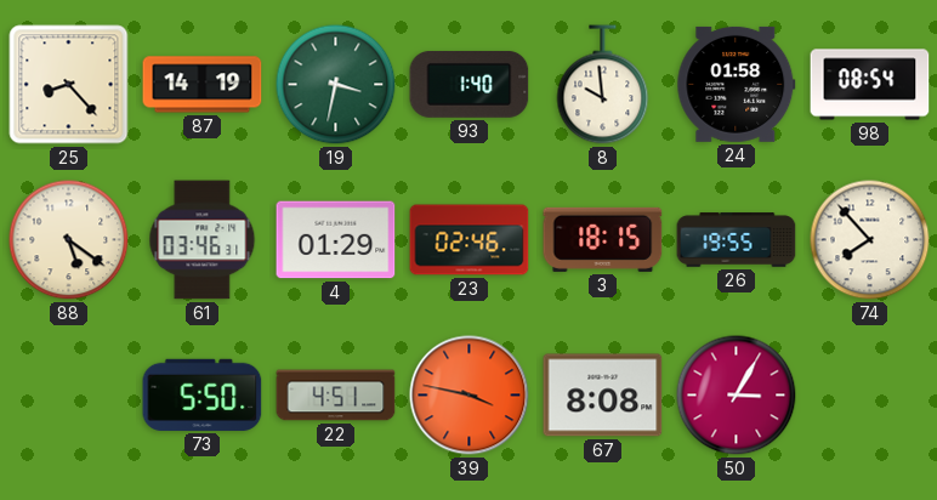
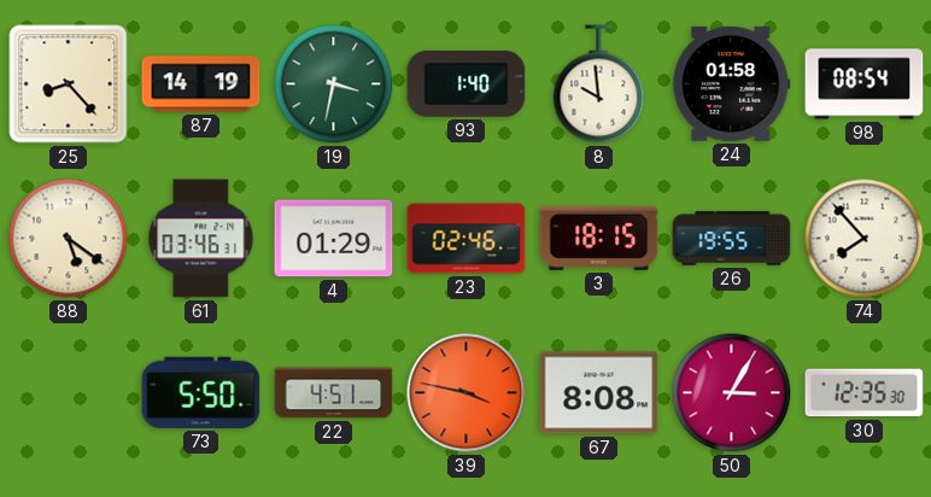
30: none -> 12:35 (865, 393)
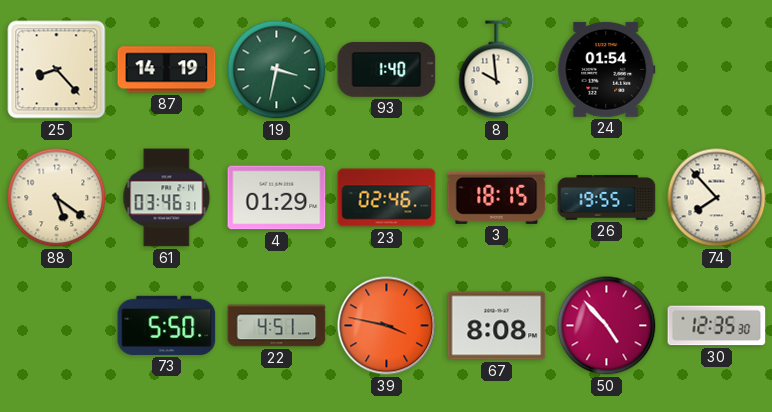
24: 01:58 -> 01:54 (607, 69)
98: 08:54 -> none (865, 84)
50: 3:05 -> 4:53 (607, 326)
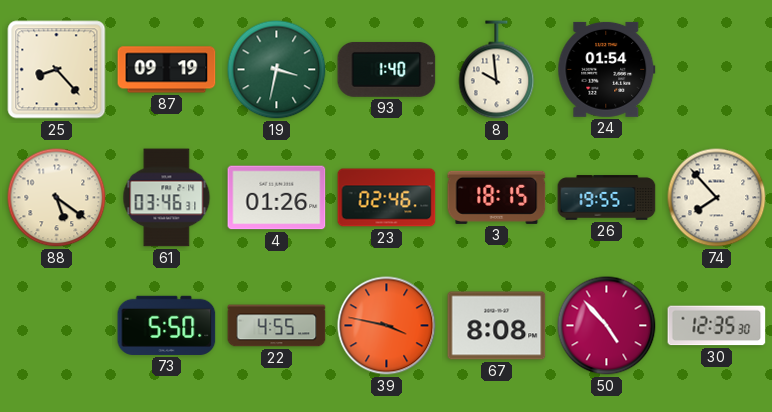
87: 14:19 -> 09:19 (167, 70)
4: 01:29 -> 01:26 (277, 198)
22: 4:51 -> 4:55 (277, 326)
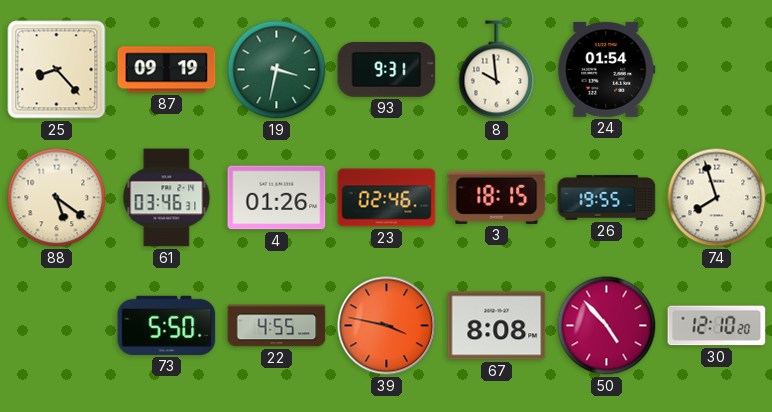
93: 1:40 -> 9:31 (387, 69)
74: 7:53 -> 7:57 (717, 198)
30: 12:35 -> 12:10 (717, 326)
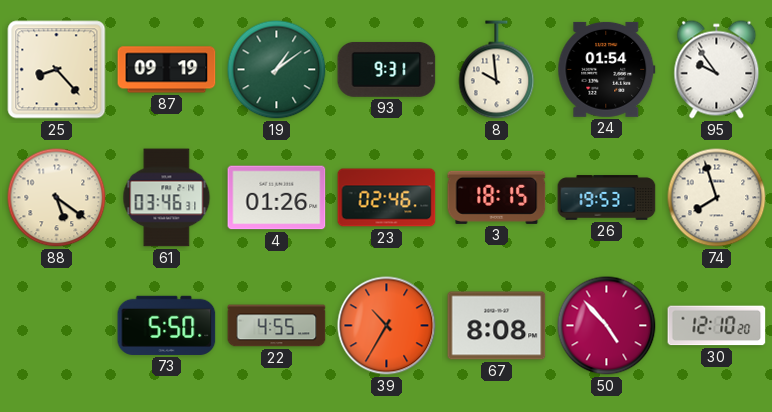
19: 3:32 -> 1:09 (277, 70)
95: none -> 9:54 (717, 70)
26: 19:55 -> 19:53 (607, 198)
39: 3:47 -> 10:35 (387, 326)
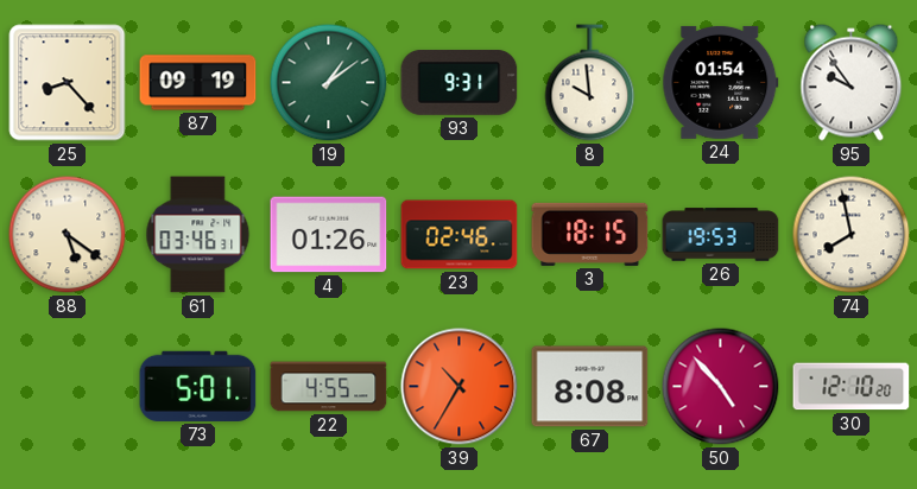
74: 7:57 -> 7:58 (852, 235)
73: 5:50 -> 5:01 (198, 386)
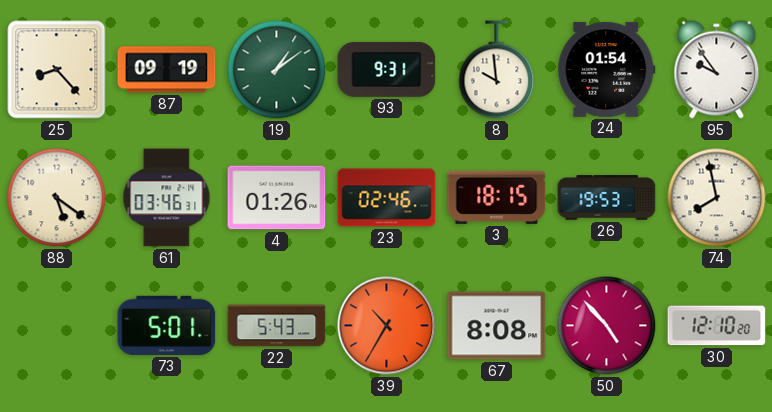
22: 4:55 -> 5:43 (277, 326)
